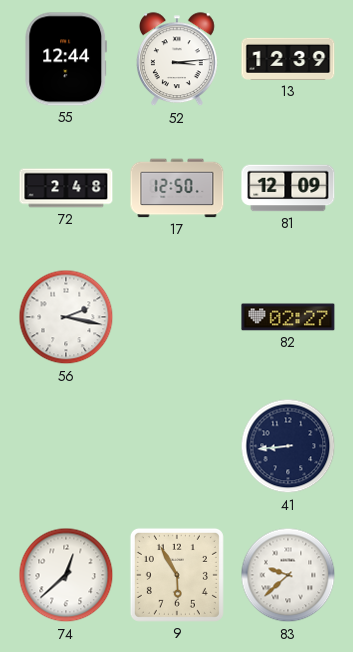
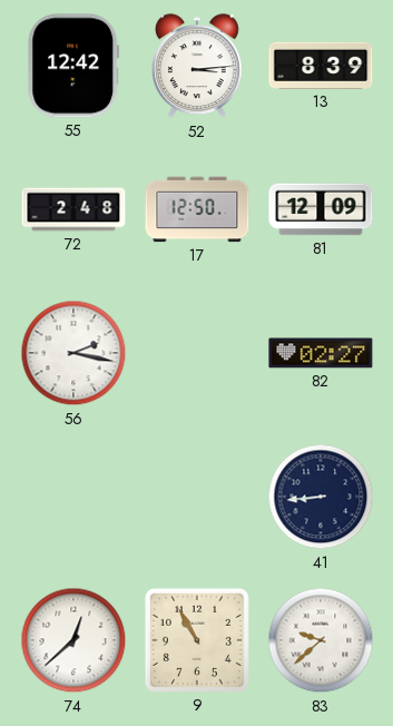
55: 12:44 -> 12:42 (73, 66)
13: 12:39 -> 8:39 (321, 66)
9: 5:55 -> 10:55 (197, 640)
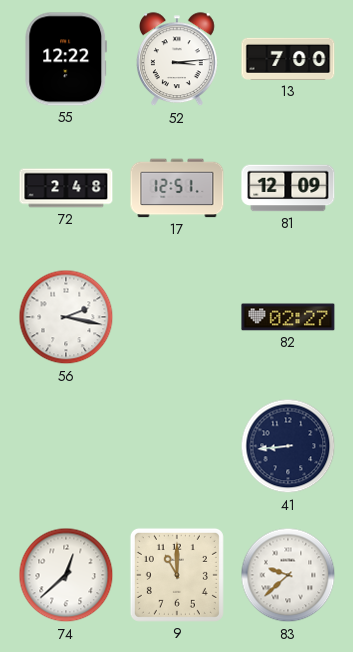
55: 12:42 -> 12:22 (66, 59)
13: 8:39 -> 7:00 (288, 59)
17: 12:50 -> 12:51 (177, 188)
9: 10:55 -> 11:00 (177, 575)
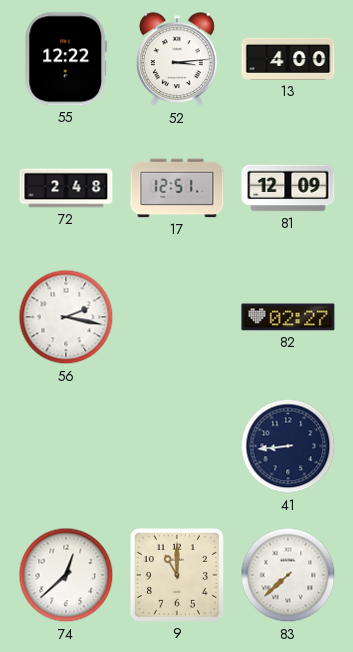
13: 7:00 -> 4:00 (288, 59)
83: 9:38 -> 7:38 (288, 575)
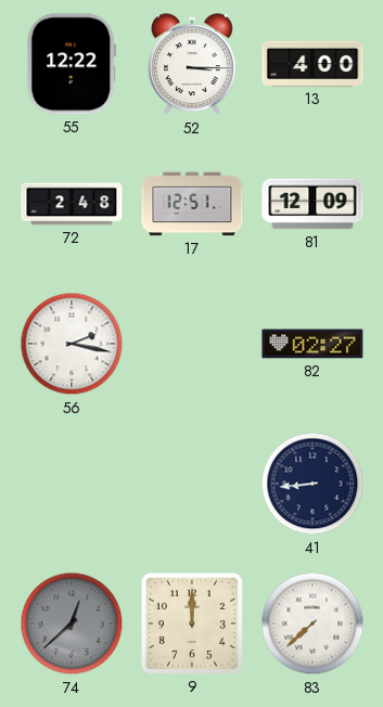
52: 3:14 -> 3:15 (192, 65)
74 dial: white -> grey (72, 624)
9: 11:00 -> 12:00 (192, 624)
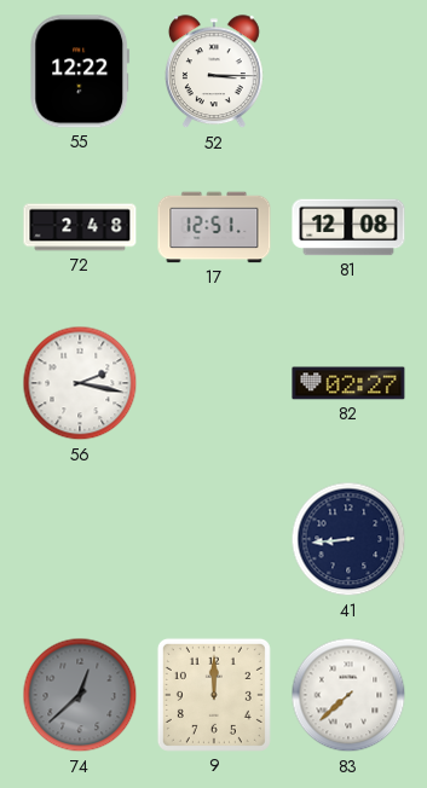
13: 4:00 -> none (312, 64)
81: 12:09 -> 12:08 (348, 227)
